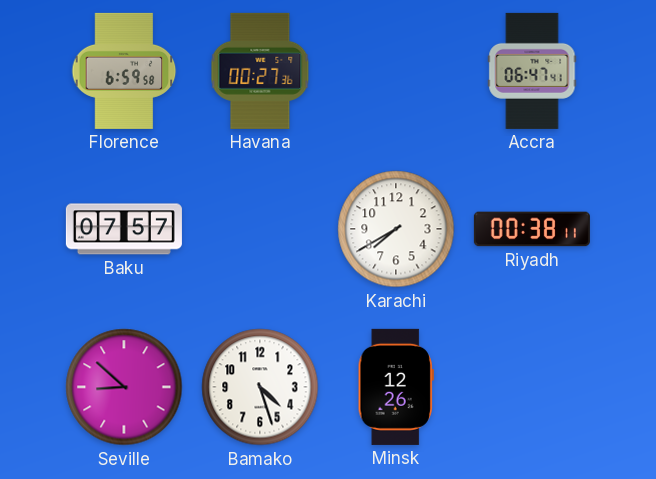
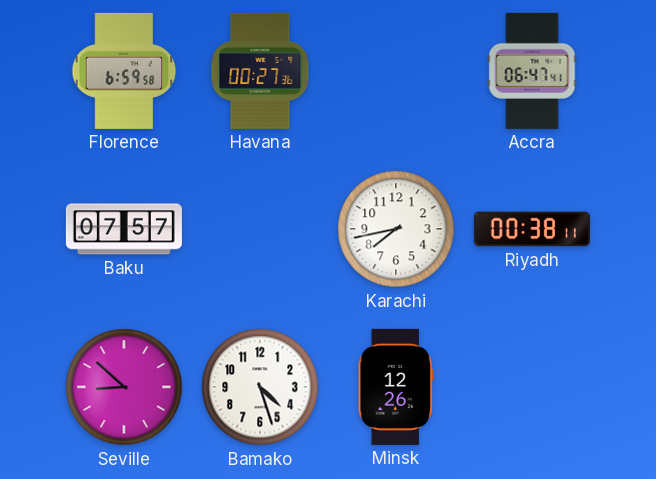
Karachi: 7:40 -> 7:43 (396, 229)
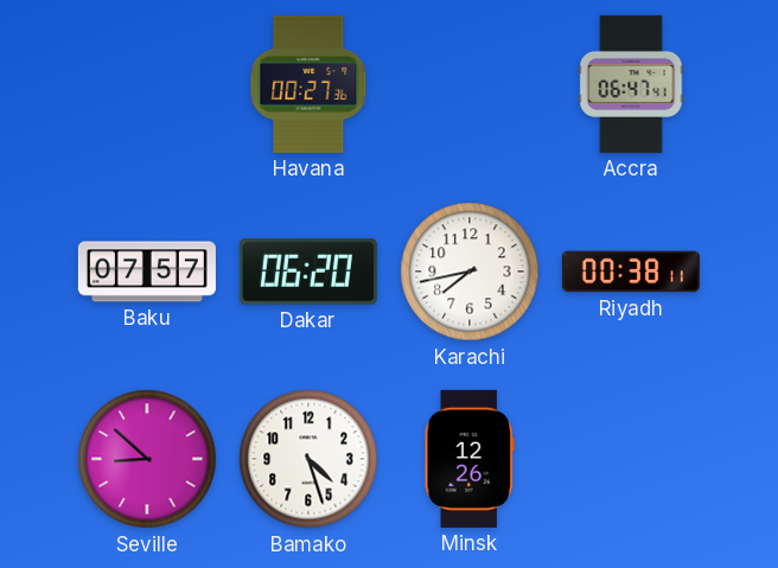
Florence: 6:59 -> none (124, 71)
Dakar: none -> 06:20 (308, 272)
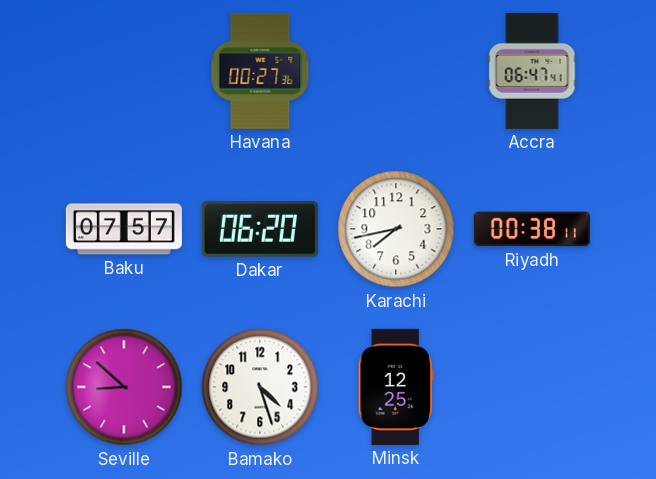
Minsk: 12:26 -> 12:25 (396, 387)
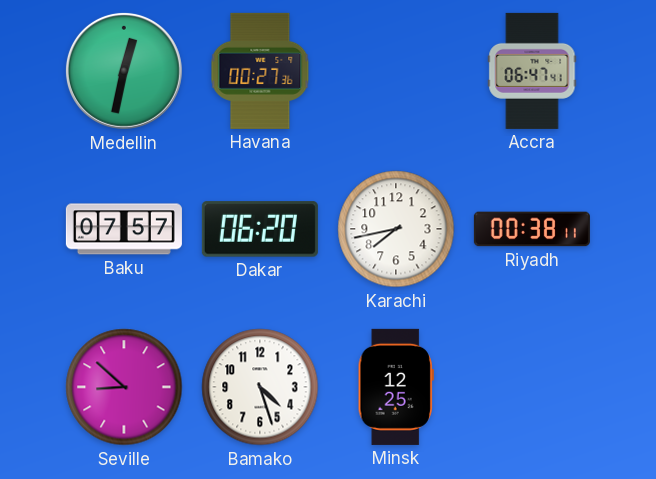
Medellin: none -> 12:32 (124, 71)
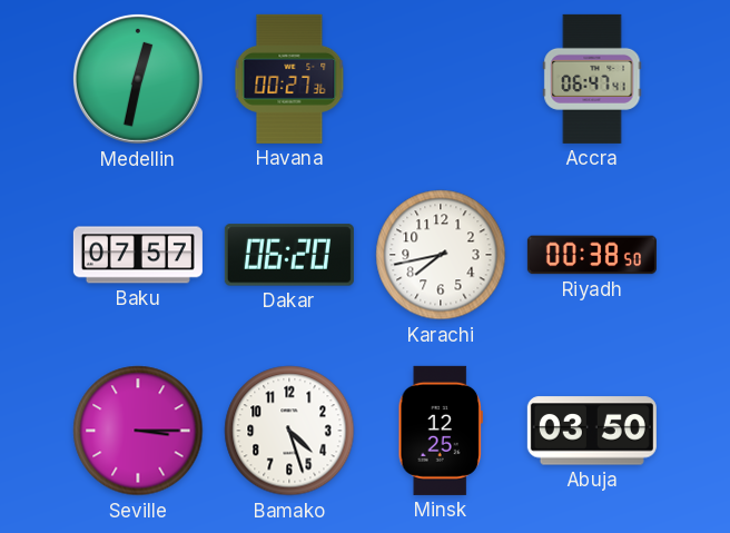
Riyadh: 00:38:11 -> 00:38:50 (592, 255)
Seville: 8:52 -> 3:15 (138, 431)
Abuja: none -> 03:50 (592, 431)
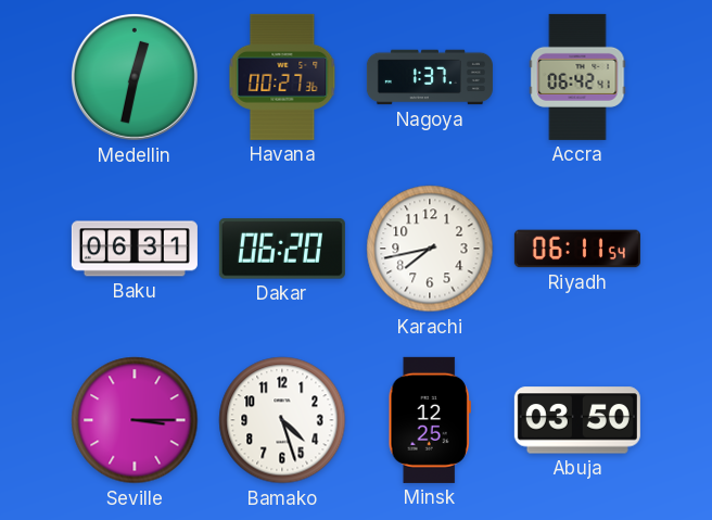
Nagoya: none -> 1:37 (430, 77)
Accra: 06:47 -> 06:42 (577, 77)
Baku: 07:57 -> 06:31 (135, 249)
Riyadh: 00:38 -> 06:11 (577, 249)
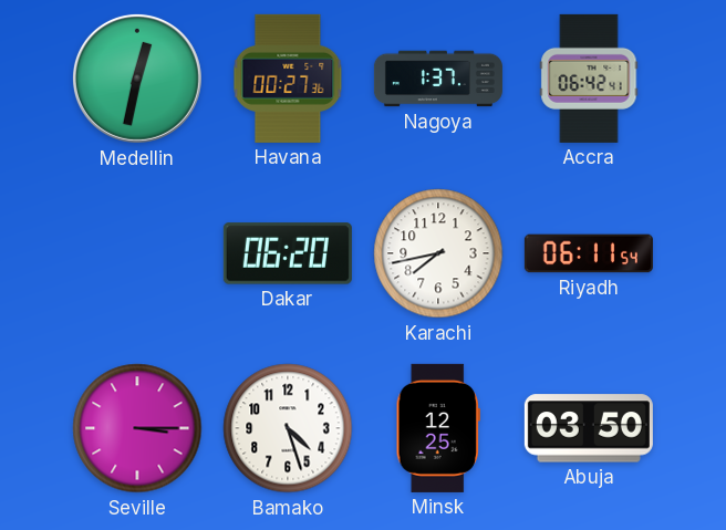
Baku: 06:31 -> none (135, 249)
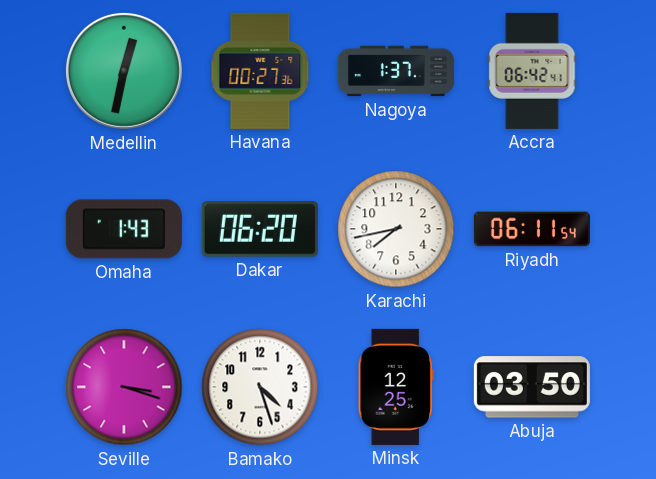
Omaha: none -> 1:43 (124, 229)
Seville: 3:15 -> 3:18 (124, 387)
